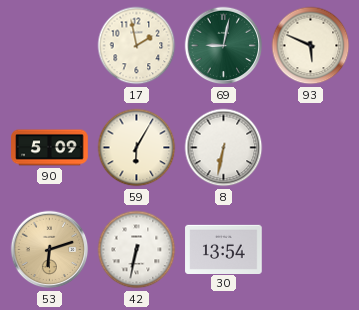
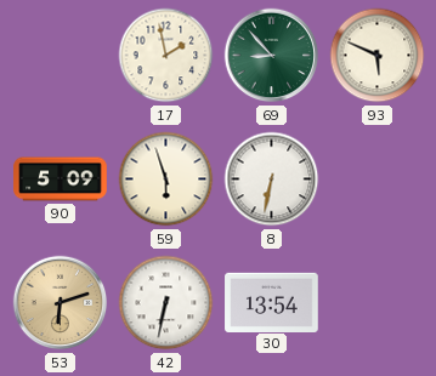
69: 9:02 -> 8:53 (272, 56)
59: 6:05 -> 5:57 (166, 180)
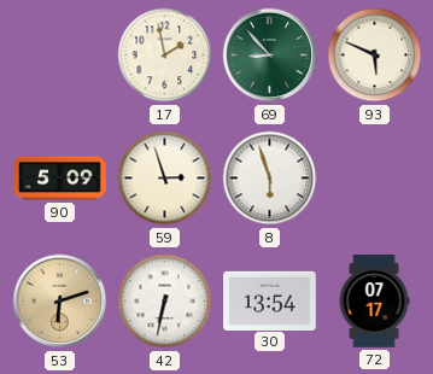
59: 5:57 -> 2:57 (165, 179)
8: 6:32 -> 5:57 (270, 179)
72: none -> 07:17 (374, 302)
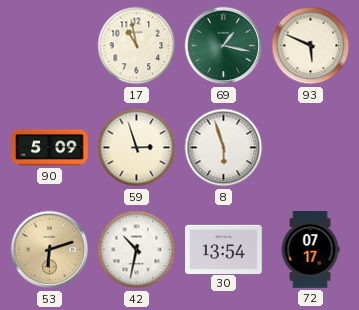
17: 1:58 -> 10:58 (137, 46)
69: 8:53 -> 1:17 (224, 46)
42: 6:32 -> 10:32 (137, 250)
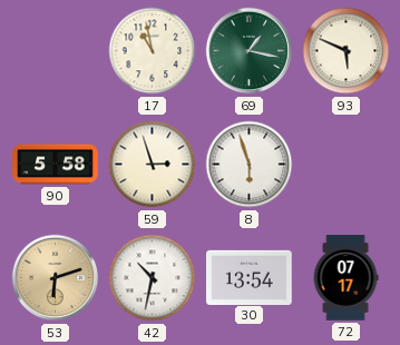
90: 5:09 -> 5:58 (56, 165)
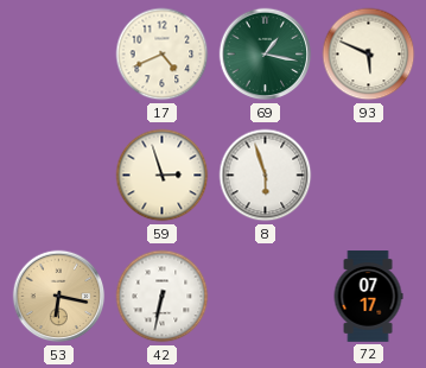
17: 10:58 -> 4:41 (163, 55)
90: 5:58 -> none (56, 165)
53: 6:12 -> 6:17 (59, 297)
42: 10:32 -> 6:32 (163, 297)
30: 13:54 -> none (250, 277)
